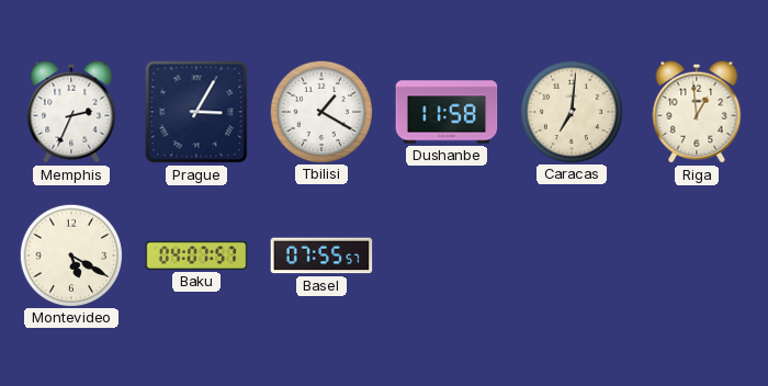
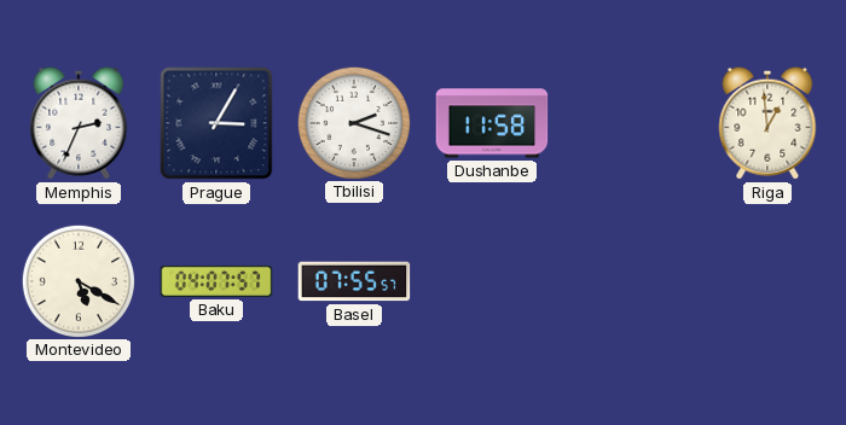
Tbilisi: 1:20 -> 2:18 (353, 122)
Caracas: 7:01 -> none (571, 111)
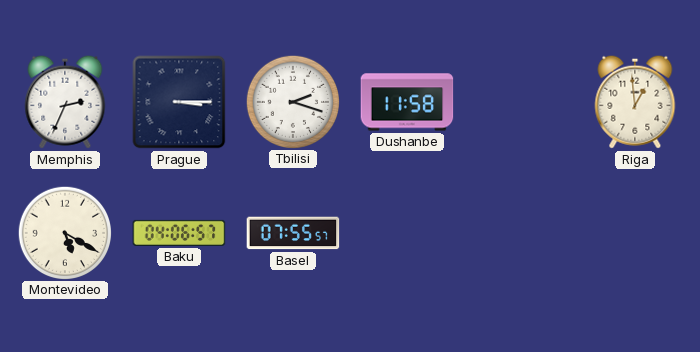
Prague: 3:05 -> 3:15 (179, 102)
Baku: 04:07 -> 04:06 (179, 233)
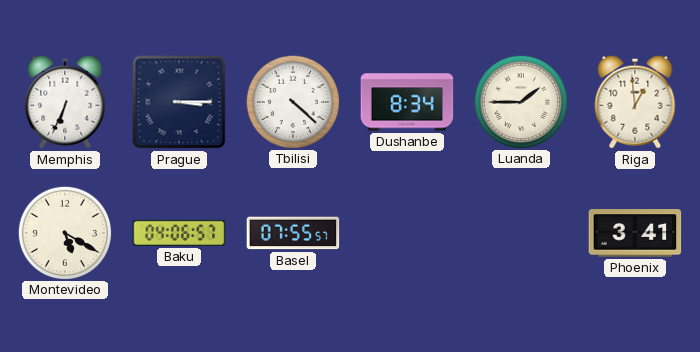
Memphis: 2:34 -> 6:34 (65, 102)
Tbilisi: 2:18 -> 4:22 (292, 101)
Dushanbe: 11:58 -> 8:34 (407, 102)
Luanda: none -> 1:45 (520, 101)
Phoenix: none -> 3:41 (635, 233)
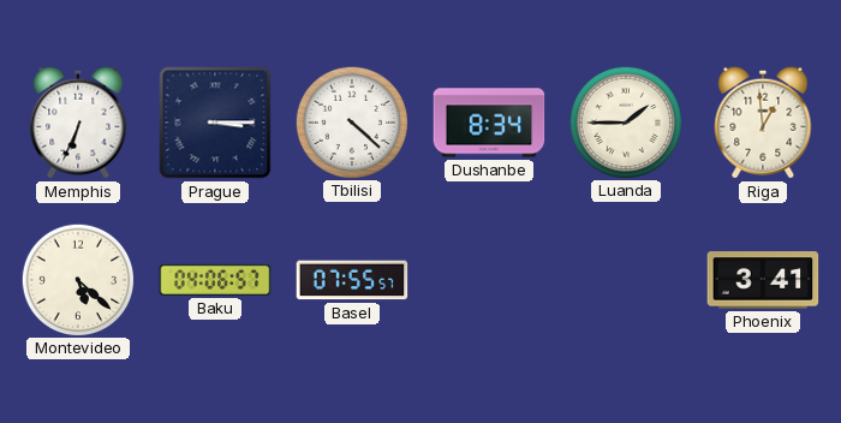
Montevideo: 5:20 -> 5:22 (77, 279)
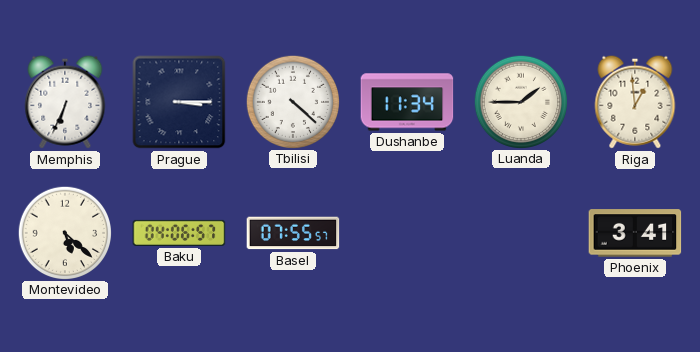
Dushanbe: 8:34 -> 11:34 (407, 102)
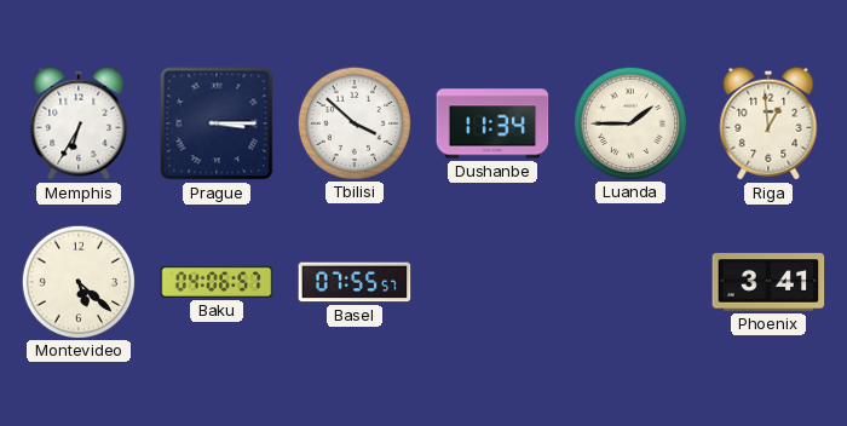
Memphis: 6:34 -> 6:35 (79, 123)
Tbilisi: 4:22 -> 3:52 (353, 122)
